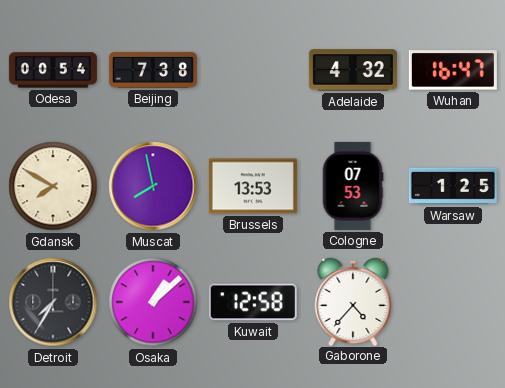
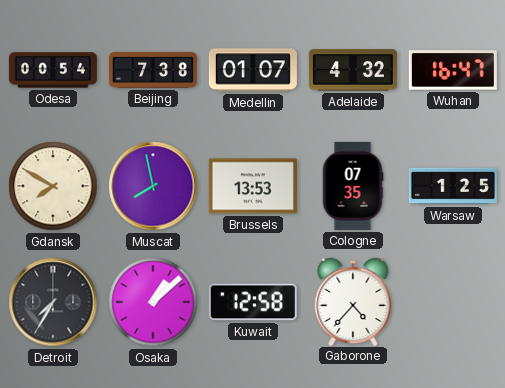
Medellin: none -> 01:07 (253, 70)
Cologne: 07:53 -> 07:35 (353, 186)
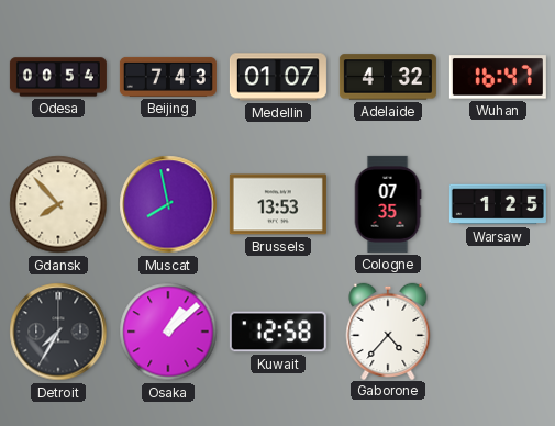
Beijing: 7:38 -> 7:43 (168, 77)
Gdansk: 7:50 -> 7:53 (58, 204)
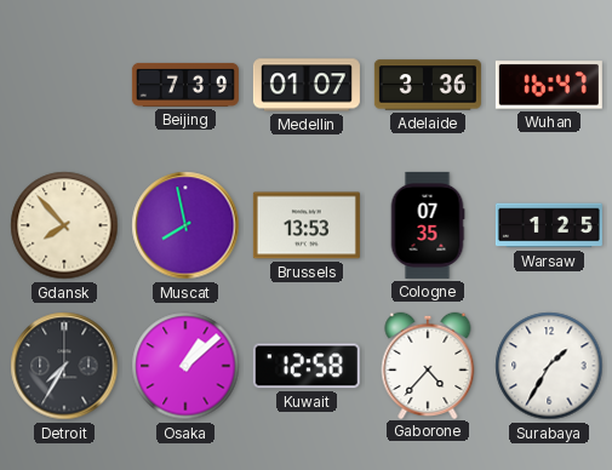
Odesa: 00:54 -> none (58, 77)
Beijing: 7:43 -> 7:39 (185, 85)
Adelaide: 4:32 -> 3:36 (428, 85)
Surabaya: none -> 1:35 (549, 366)
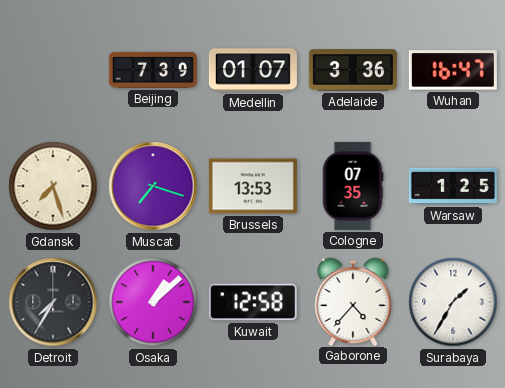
Gdansk: 7:53 -> 7:27 (53, 186)
Muscat: 7:58 -> 7:18 (153, 186)
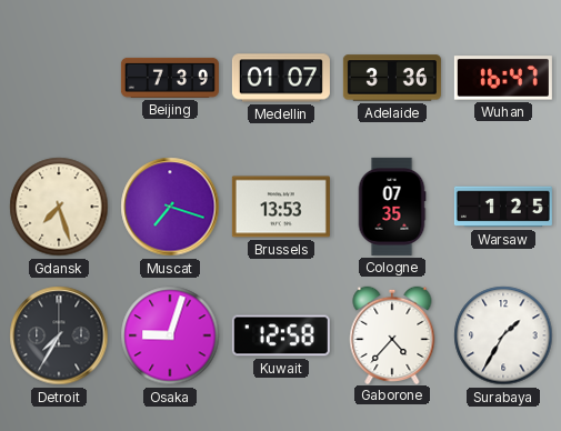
Osaka: 1:08 -> 9:03 (170, 335)
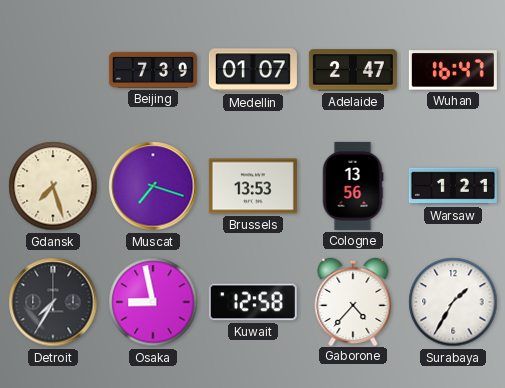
Adelaide: 3:36 -> 2:47 (353, 70)
Cologne: 07:35 -> 13:56 (353, 186)
Warsaw: 1:25 -> 1:21 (453, 186)
Osaka: 9:03 -> 8:58 (153, 302)
